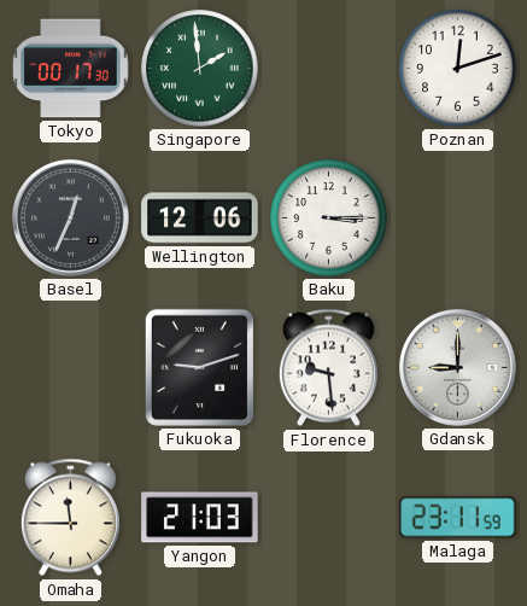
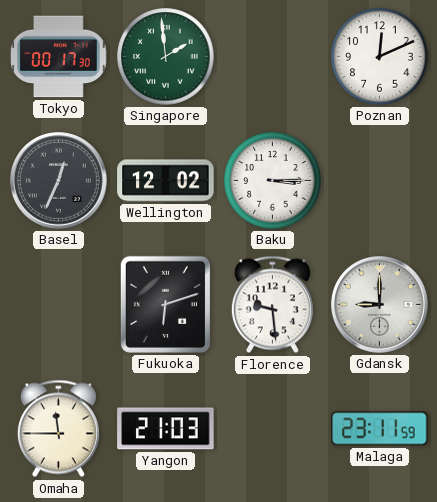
Poznan: 12:12 -> 12:11 (380, 57)
Wellington: 12:06 -> 12:02 (166, 181)
Fukuoka: 9:12 -> 6:12 (165, 304)
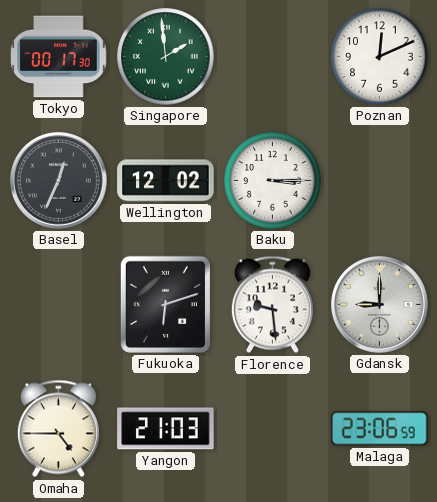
Omaha: 11:45 -> 4:45 (58, 429)
Malaga: 23:11 -> 23:06 (380, 429)
